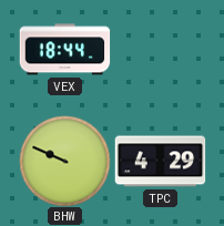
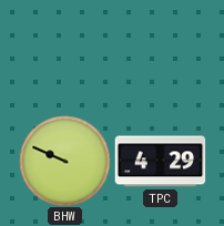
VEX: 18:44 -> none (64, 50)
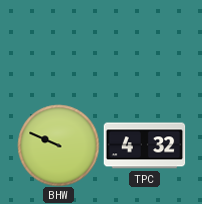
TPC: 4:29 -> 4:32 (144, 146)
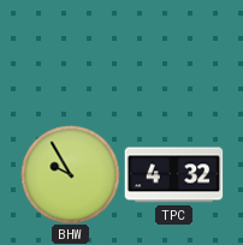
BHW: 9:49 -> 9:55 (70, 174)
